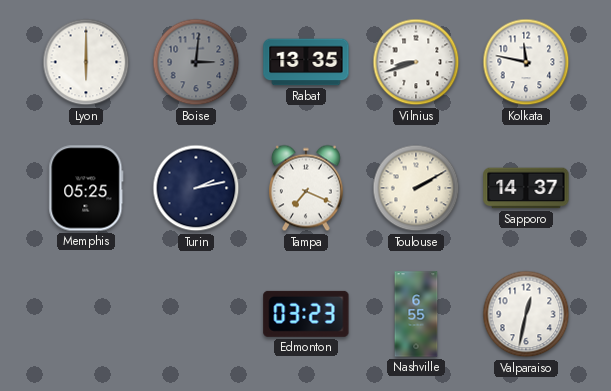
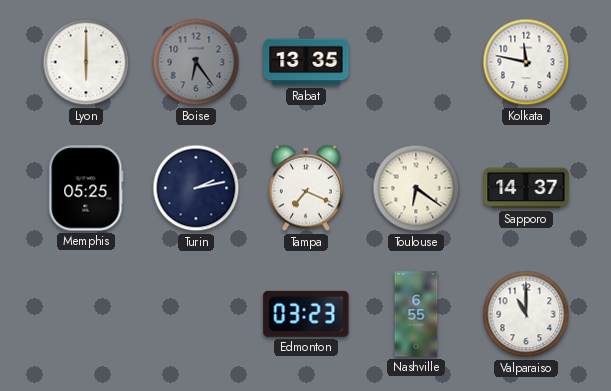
Boise: 3:01 -> 6:24 (196, 62)
Vilnius: 8:42 -> none (416, 62)
Toulouse: 2:10 -> 6:21 (416, 188)
Valparaiso: 12:32 -> 11:00 (526, 314)
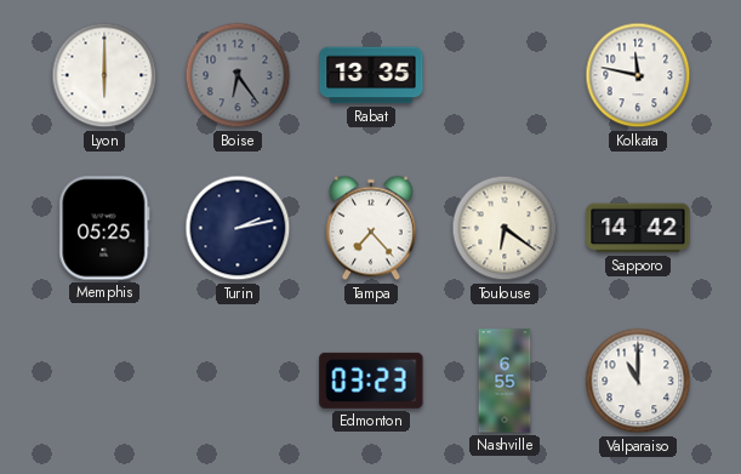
Tampa: 7:19 -> 7:23 (371, 228)
Sapporo: 14:37 -> 14:42 (638, 228)
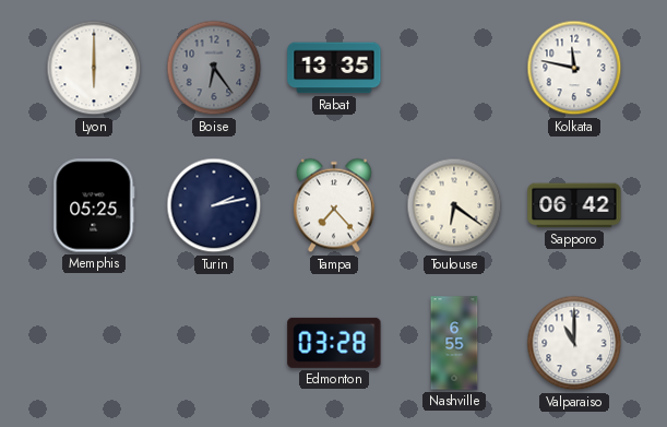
Sapporo: 14:42 -> 06:42 (574, 205)
Edmonton: 03:23 -> 03:28 (334, 343)
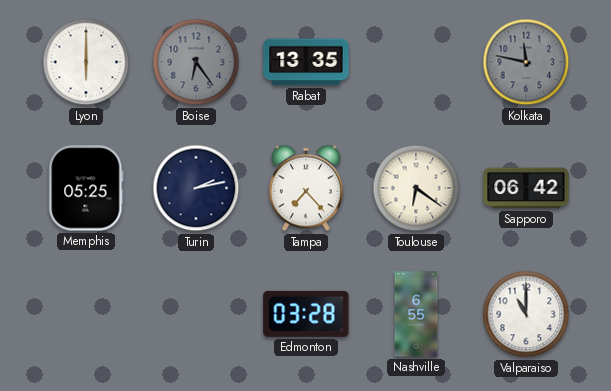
Kolkata dial: white -> grey (526, 62)
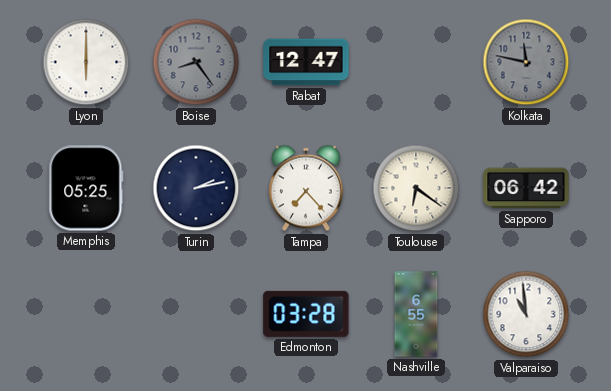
Boise: 6:24 -> 8:24 (196, 62)
Rabat: 13:35 -> 12:47 (306, 62)
Valparaiso: 11:00 -> 10:59 (526, 314)
